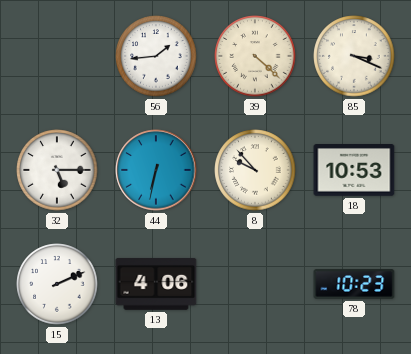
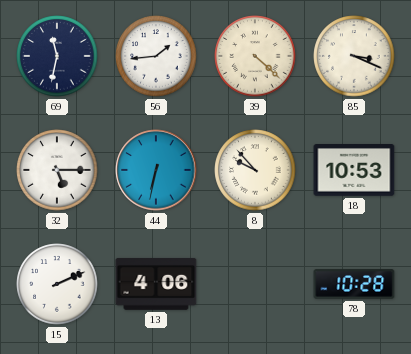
69: none -> 11:32 (57, 56)
78: 10:23 -> 10:28 (354, 284)
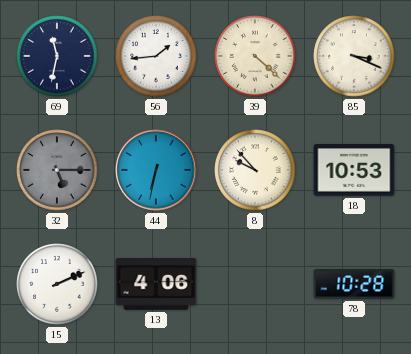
32 dial: white -> grey (57, 170)
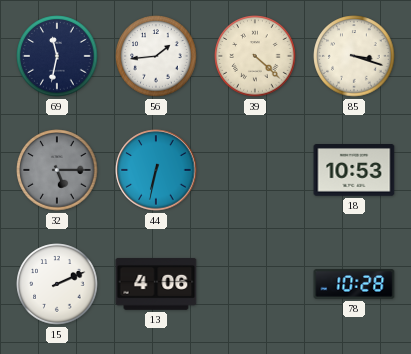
85: 3:19 -> 3:18 (354, 56)
8: 9:53 -> none (255, 170)
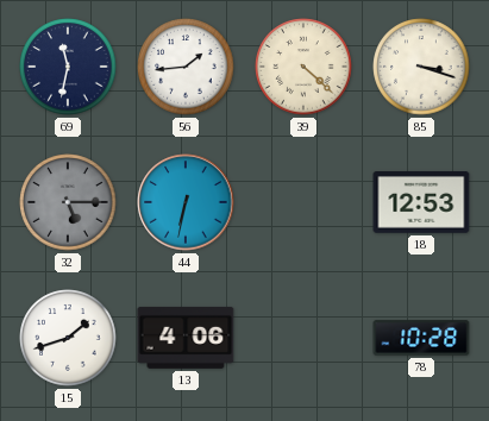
18: 10:53 -> 12:53 (421, 202)
15: 2:11 -> 1:42 (68, 338)
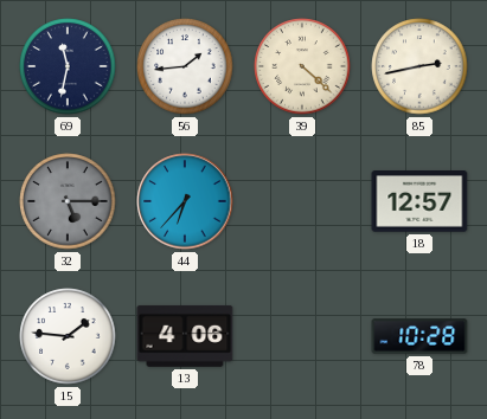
85: 3:18 -> 2:43 (419, 66)
44: 6:32 -> 6:37 (185, 201)
18: 12:53 -> 12:57 (419, 201)
15: 1:42 -> 1:46 (68, 336)
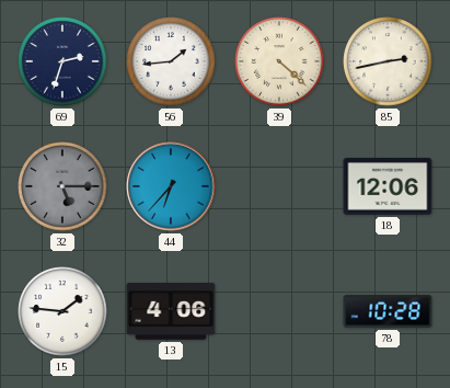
69: 11:32 -> 2:33 (62, 61)
18: 12:57 -> 12:06 (388, 186)
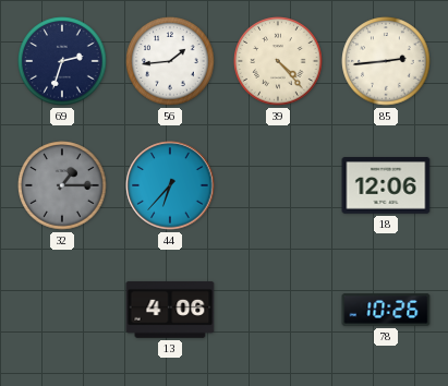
39: 4:22 -> 4:23 (278, 61)
85: 2:43 -> 2:44 (386, 61)
32: 5:15 -> 1:15 (62, 185)
15: 1:46 -> none (62, 311)
78: 10:28 -> 10:26 (386, 310)
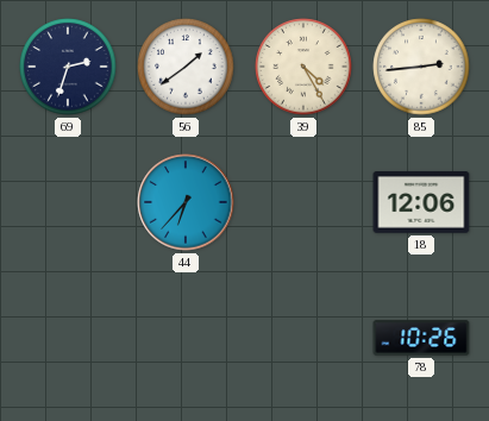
56: 1:44 -> 1:39 (186, 67)
39: 4:23 -> 4:25 (303, 67)
32: 1:15 -> none (62, 185)
13: 4:06 -> none (170, 310)
